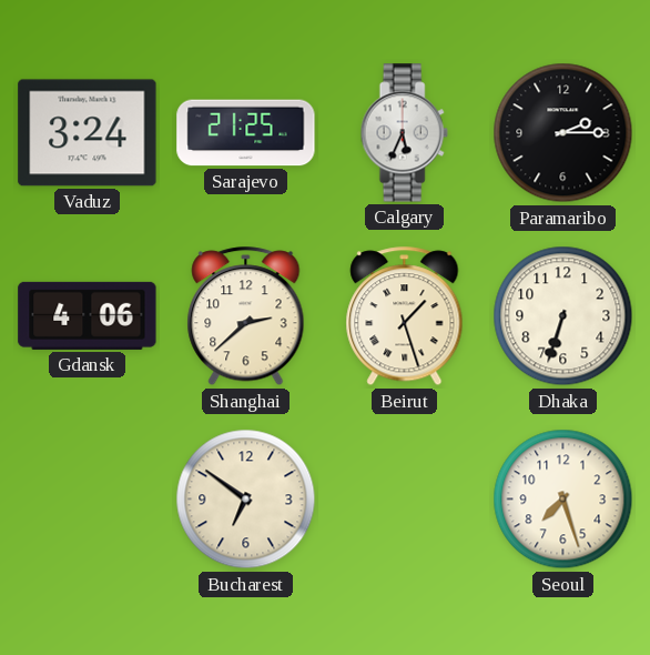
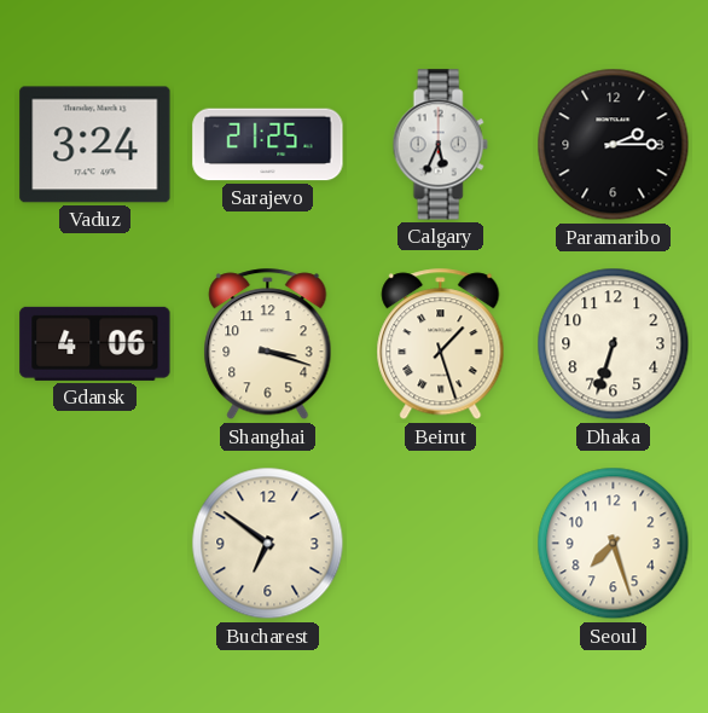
Shanghai: 2:38 -> 3:18 (268, 344)
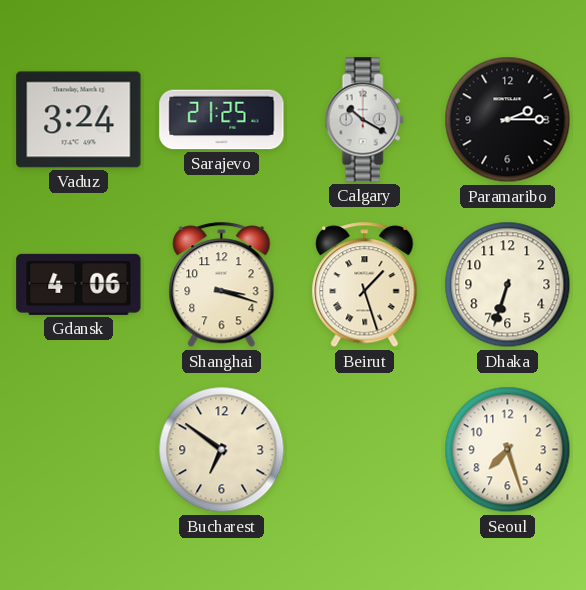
Calgary: 5:34 -> 10:20 (364, 120)
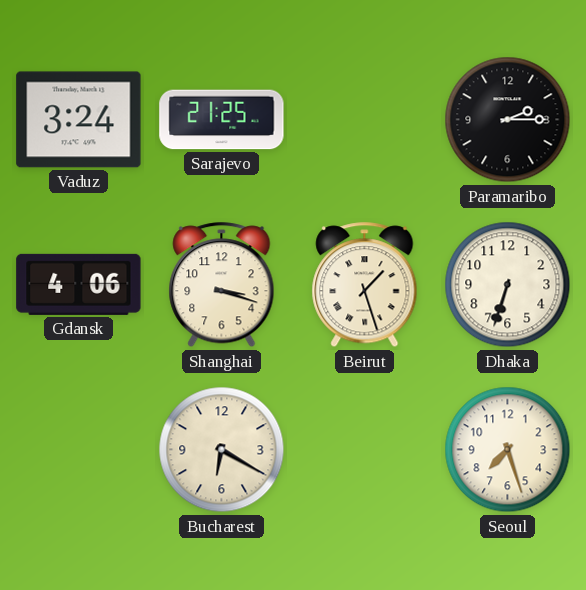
Calgary: 10:20 -> none (364, 120)
Bucharest: 6:51 -> 6:20 (222, 450)
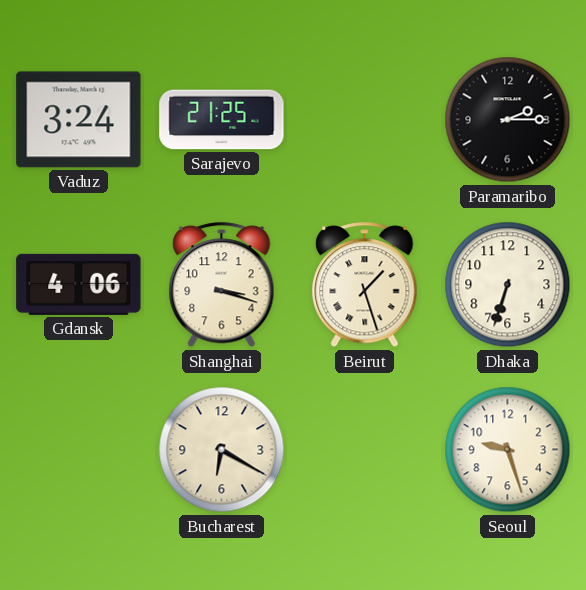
Seoul: 7:27 -> 9:27 (508, 450)
